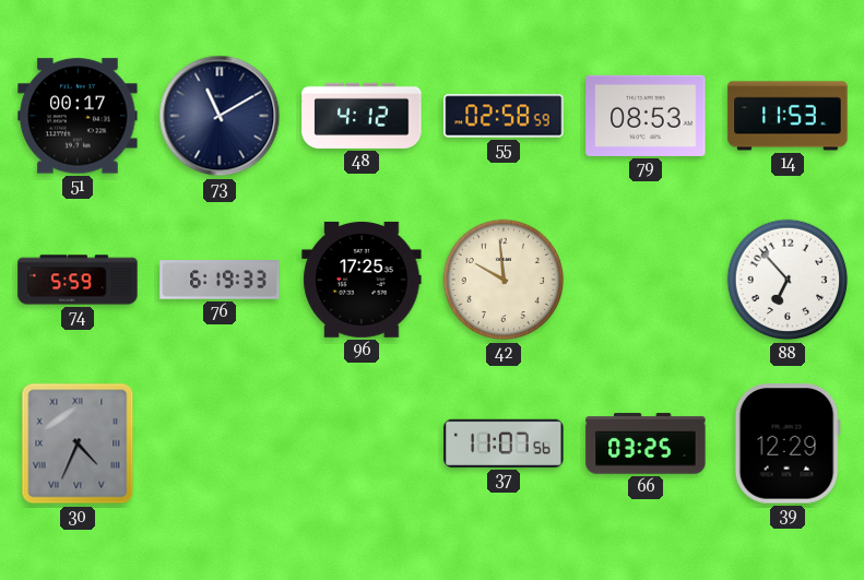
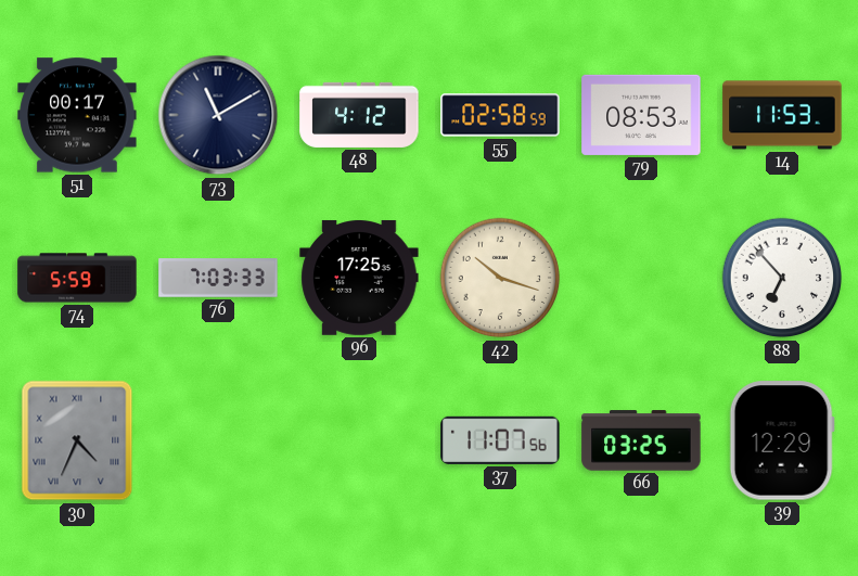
76: 6:19 -> 7:03 (218, 278)
42: 9:59 -> 10:18 (500, 278)
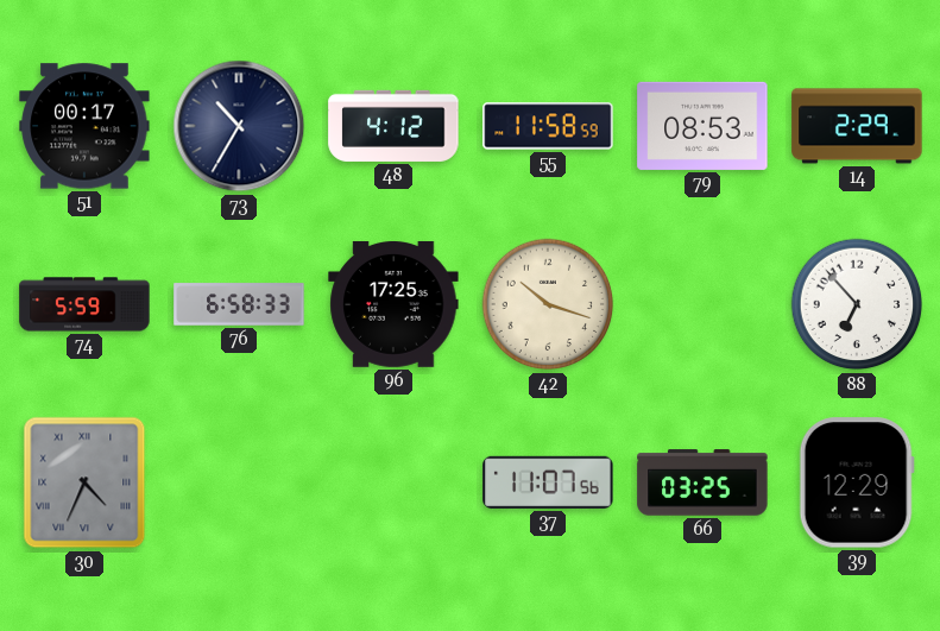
73: 11:10 -> 10:35 (239, 126)
55: 02:58 -> 11:58 (548, 126)
14: 11:53 -> 2:29 (857, 126)
76: 7:03 -> 6:58 (239, 304)
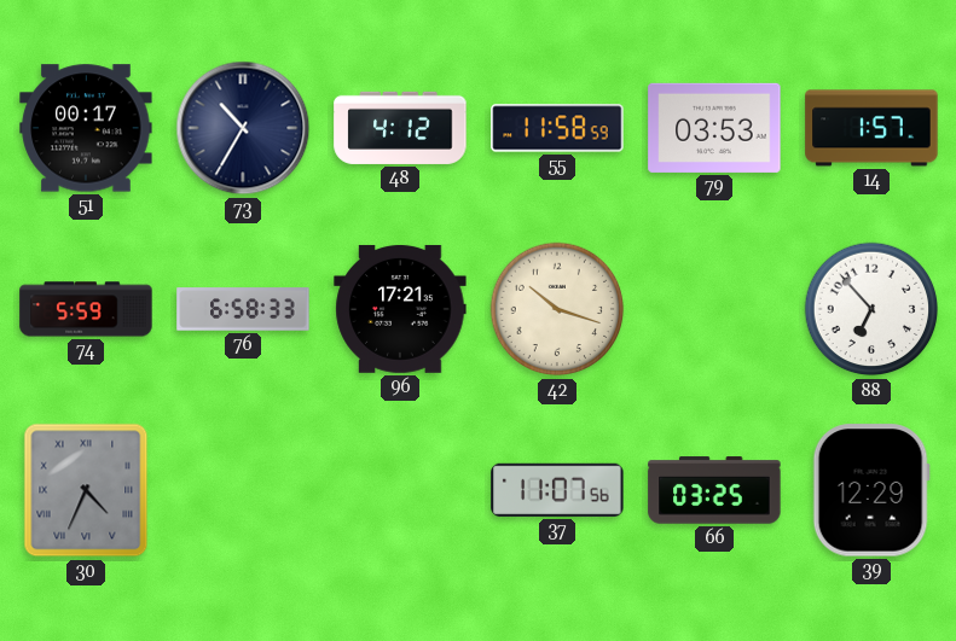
79: 08:53 -> 03:53 (714, 128)
14: 2:29 -> 1:57 (871, 128)
96: 17:25 -> 17:21 (400, 309)
